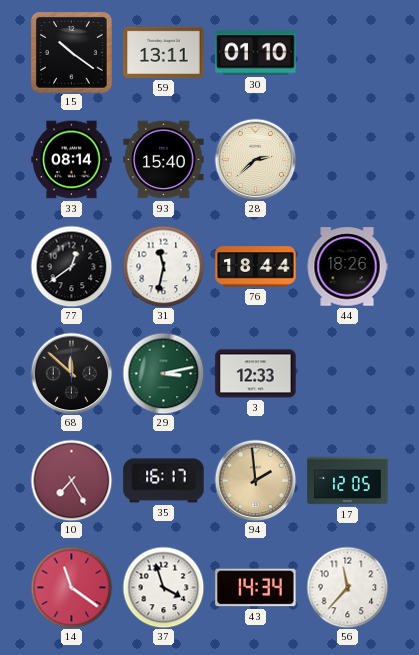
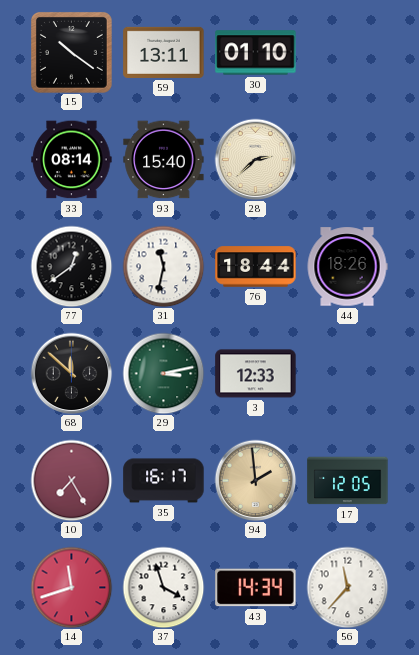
14: 11:21 -> 11:42 (71, 587)
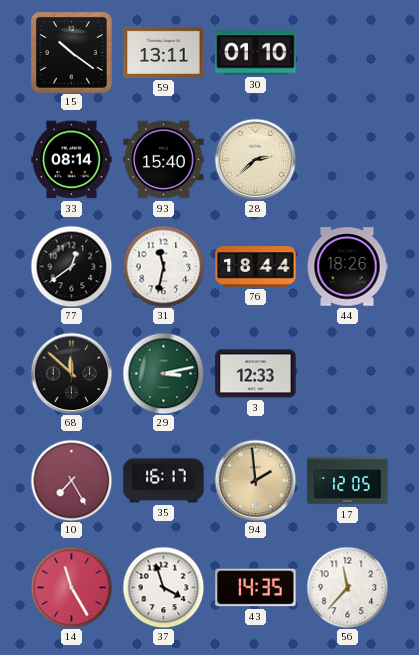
14: 11:42 -> 11:25 (71, 587)
43: 14:34 -> 14:35 (256, 588)
